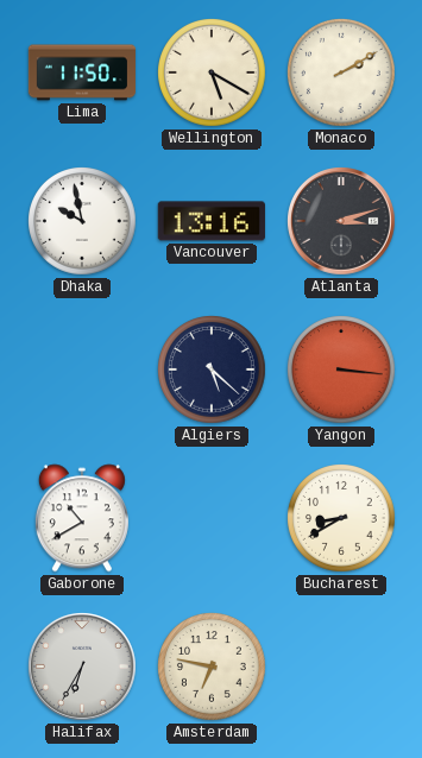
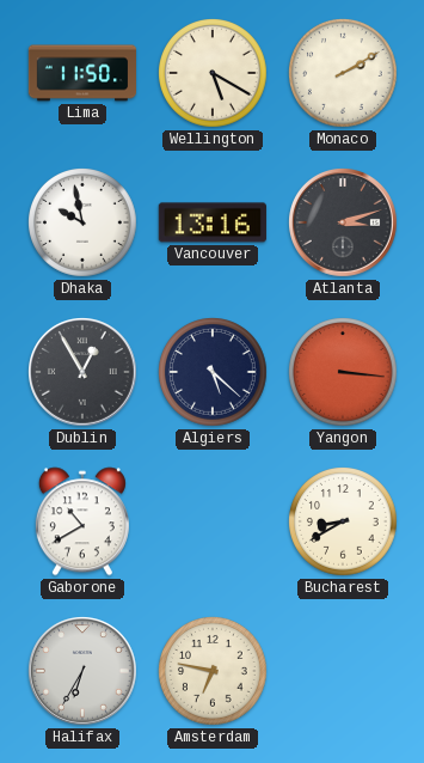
Dublin: none -> 12:55 (84, 373)
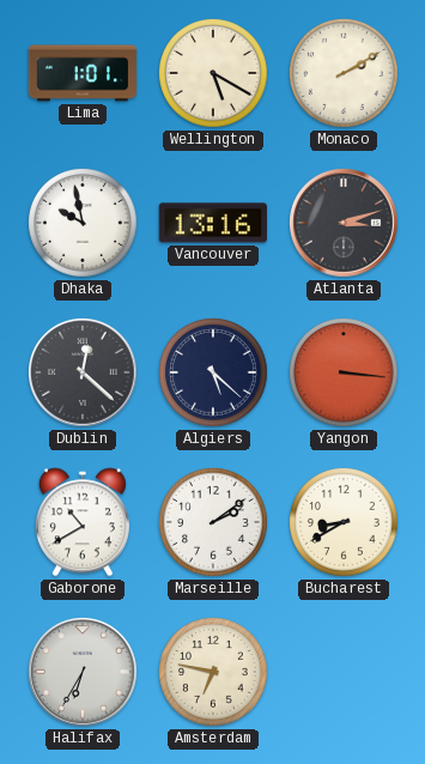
Lima: 11:50 -> 1:01 (83, 73)
Dublin: 12:55 -> 12:22 (84, 374)
Marseille: none -> 2:09 (214, 523)
